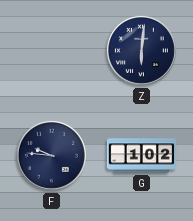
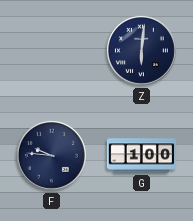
G: 1:02 -> 1:00 (141, 156)
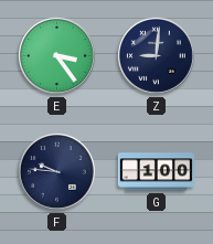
E: none -> 3:24 (56, 55)
Z: 6:01 -> 9:01 (156, 55)
